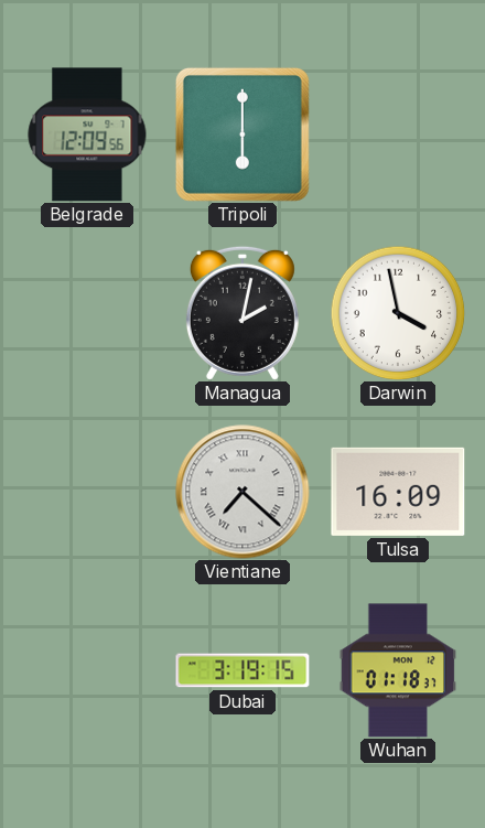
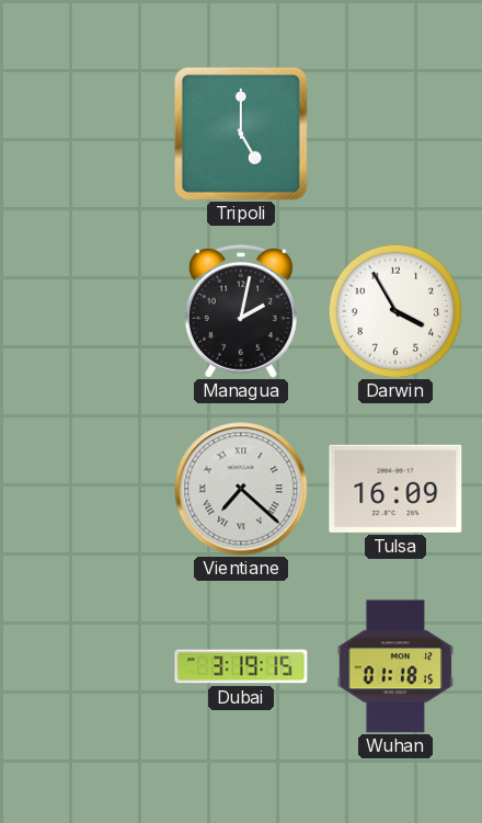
Belgrade: 12:09 -> none (87, 135)
Tripoli: 6:00 -> 5:00 (241, 134)
Darwin: 3:58 -> 3:55 (395, 311)
Wuhan: 01:18:37 -> 01:18:15 (395, 666)
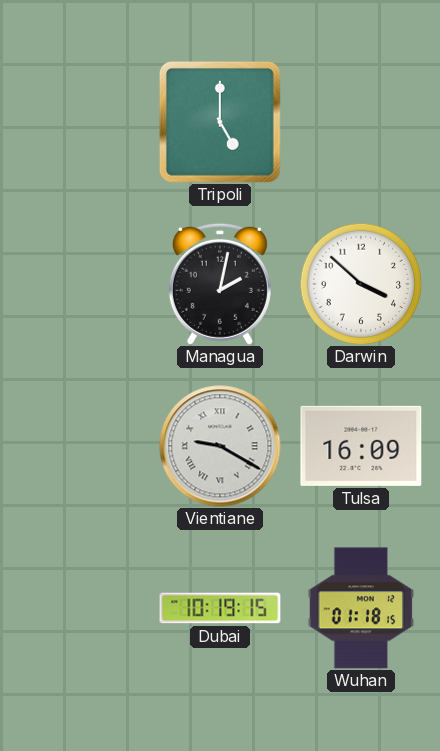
Darwin: 3:55 -> 3:52 (361, 284)
Vientiane: 7:22 -> 9:20 (220, 446)
Dubai: 3:19 -> 10:19 (220, 608)
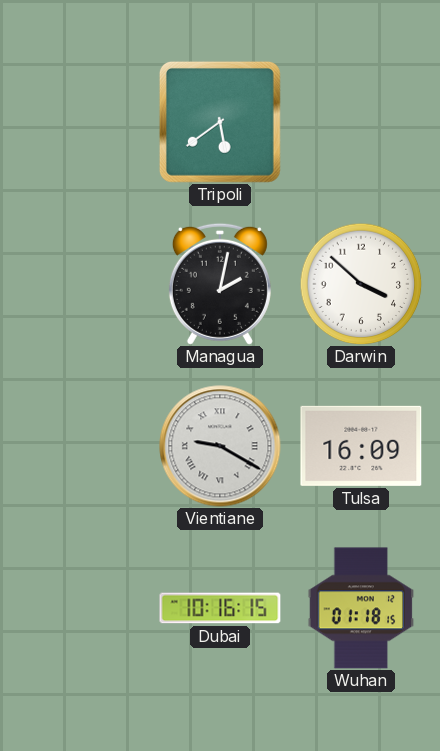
Tripoli: 5:00 -> 5:39 (220, 122)
Dubai: 10:19 -> 10:16 (220, 608)
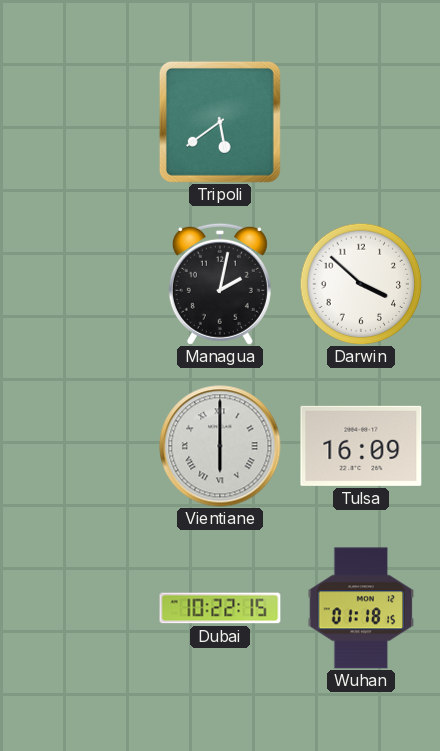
Vientiane: 9:20 -> 6:00 (220, 446)
Dubai: 10:16 -> 10:22 (220, 608)
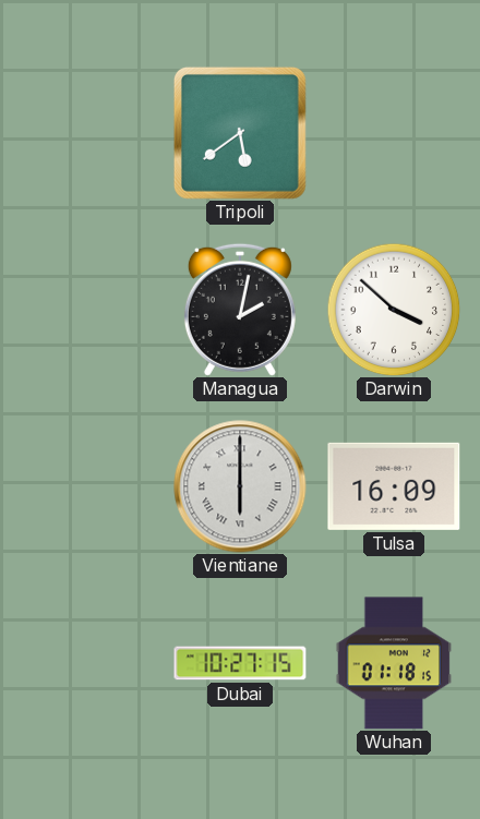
Dubai: 10:22 -> 10:27 (240, 663)
